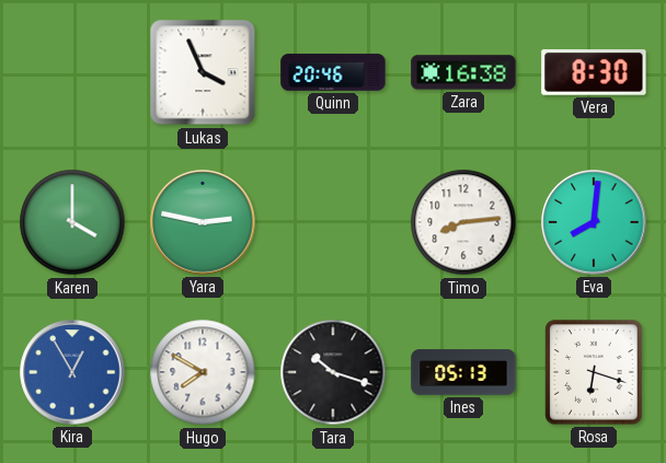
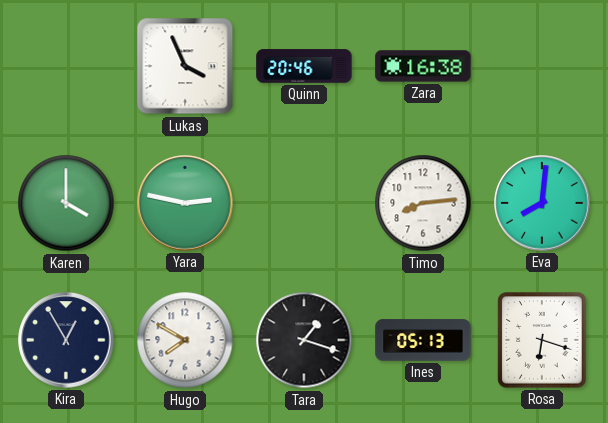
Vera: 8:30 -> none (594, 72)
Kira dial: blue -> navy (66, 340)
Tara: 10:18 -> 1:18 (304, 340)
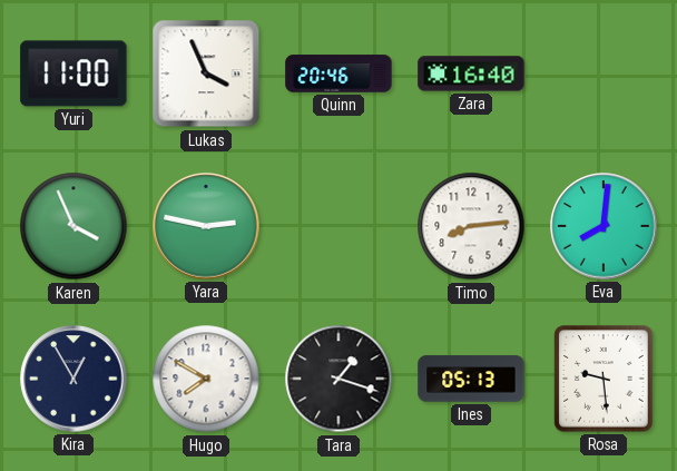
Yuri: none -> 11:00 (73, 73)
Zara: 16:38 -> 16:40 (471, 73)
Karen: 4:00 -> 3:56 (73, 226)
Rosa: 6:18 -> 9:29 (604, 379)
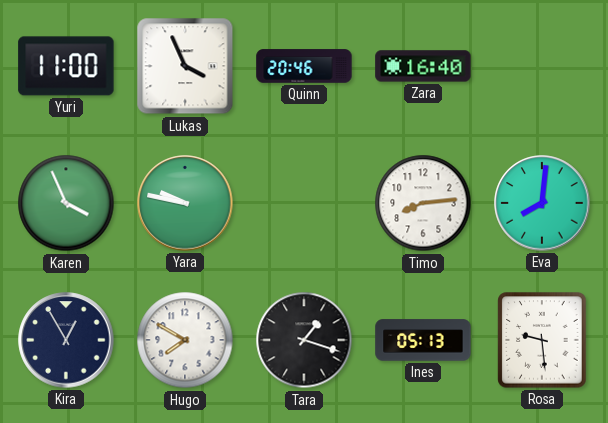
Yara: 2:47 -> 9:47 (185, 203)
